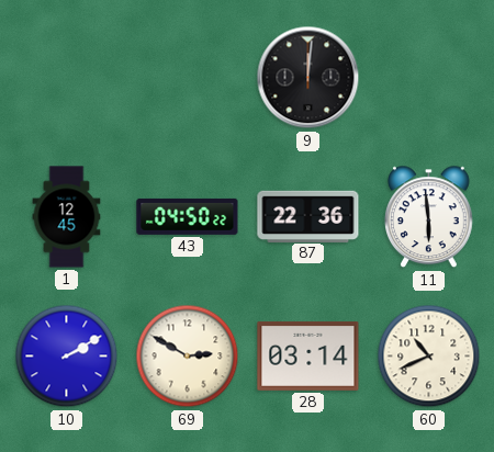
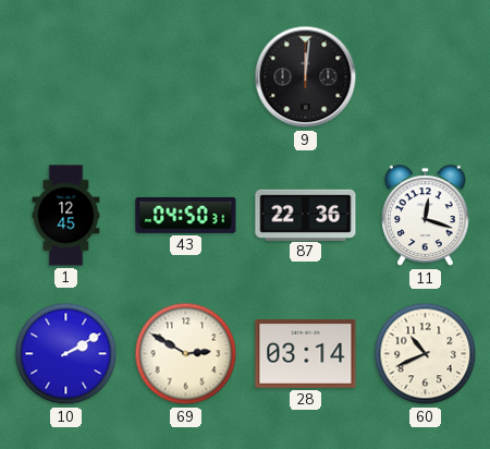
43: 04:50:22 -> 04:50:31 (186, 215)
11: 5:59 -> 12:18 (426, 216)
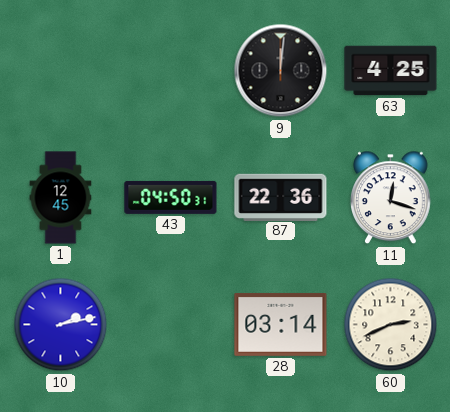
63: none -> 4:25 (391, 71)
10: 2:10 -> 2:13 (61, 325)
69: 2:50 -> none (186, 354)
60: 10:41 -> 2:41 (391, 325)
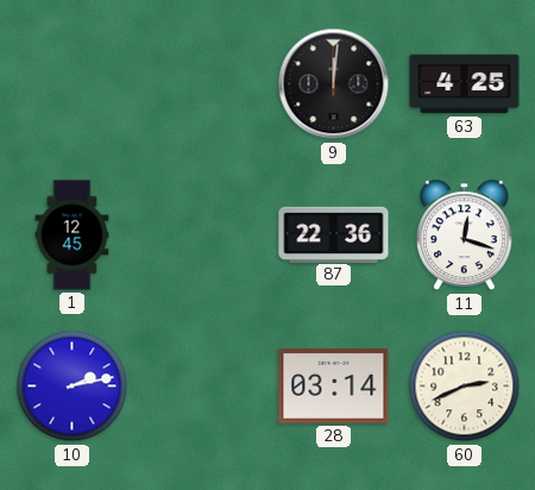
43: 04:50 -> none (171, 197)
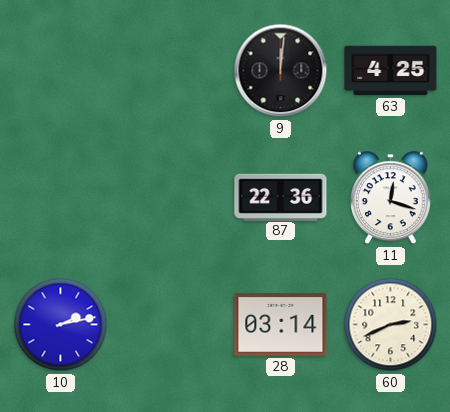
1: 12:45 -> none (73, 235)
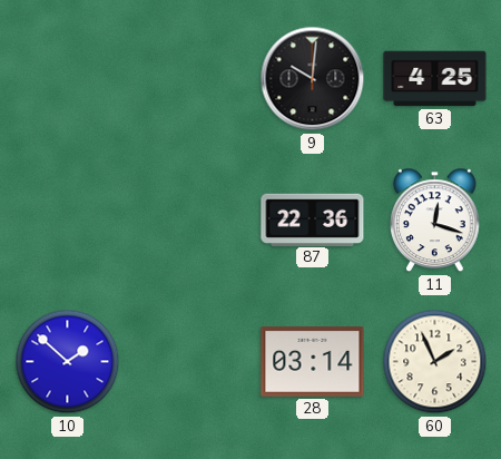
9: 12:01 -> 10:01 (313, 79)
10: 2:13 -> 1:52 (68, 362)
60: 2:41 -> 1:56 (435, 362)
